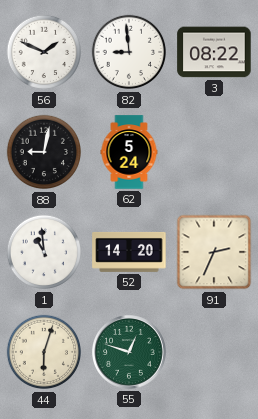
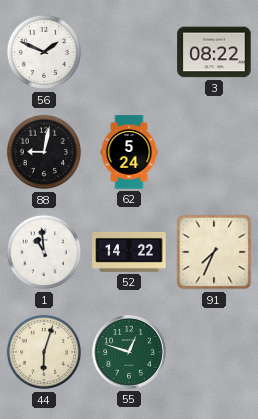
82: 8:59 -> none (129, 52)
52: 14:20 -> 14:22 (129, 252)
91: 2:34 -> 7:34 (214, 252)
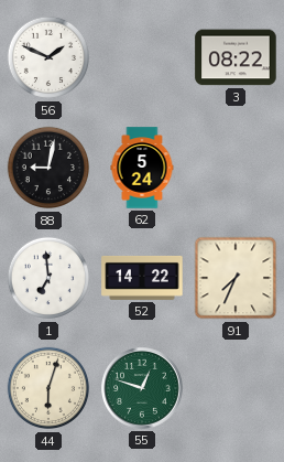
1: 10:59 -> 6:59 (48, 278)
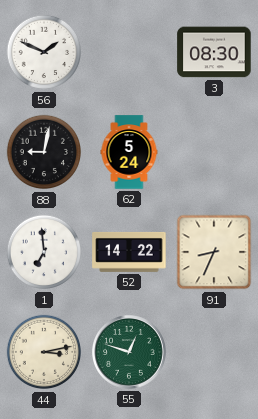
3: 08:22 -> 08:30 (214, 52)
91: 7:34 -> 8:34 (214, 252)
44: 6:03 -> 3:13 (44, 352)
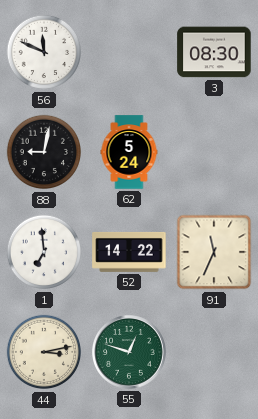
56: 1:49 -> 11:49 (44, 52)
91: 8:34 -> 11:34 (214, 252)
